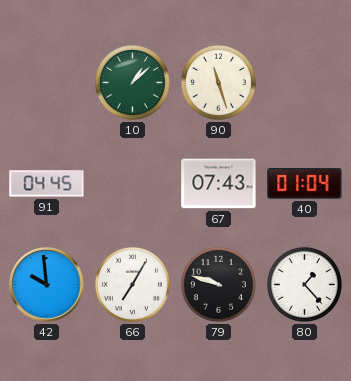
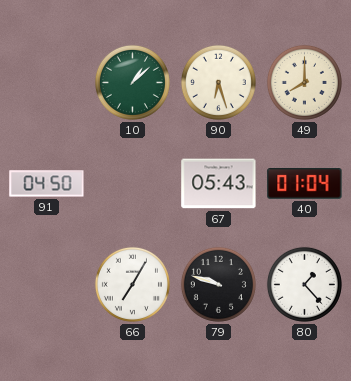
90: 11:27 -> 6:27 (218, 82)
49: none -> 8:00 (304, 82)
91: 04:45 -> 04:50 (47, 184)
67: 07:43 -> 05:43 (219, 184)
42: 9:59 -> none (47, 285)
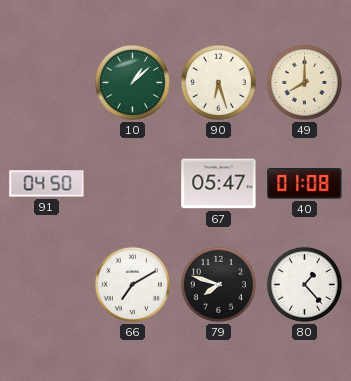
67: 05:43 -> 05:47 (219, 184)
40: 01:04 -> 01:08 (305, 184)
66: 7:05 -> 7:10 (132, 284)
79: 9:48 -> 7:48 (218, 284)
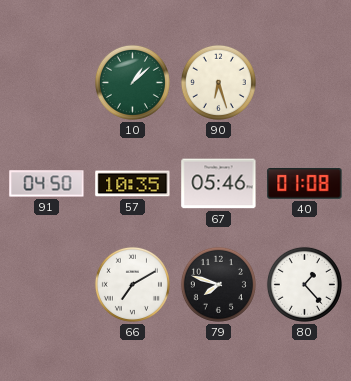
49: 8:00 -> none (304, 82)
57: none -> 10:35 (133, 184)
67: 05:47 -> 05:46 (219, 184)
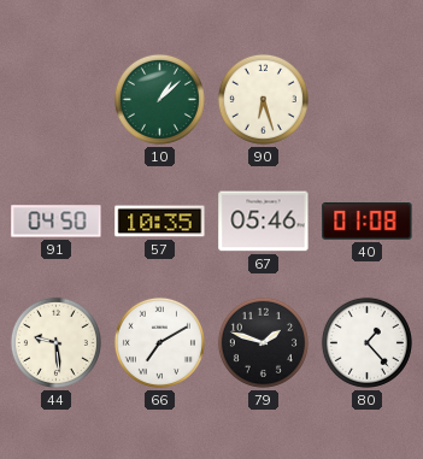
44: none -> 9:29 (55, 342)
79: 7:48 -> 1:48 (263, 342)
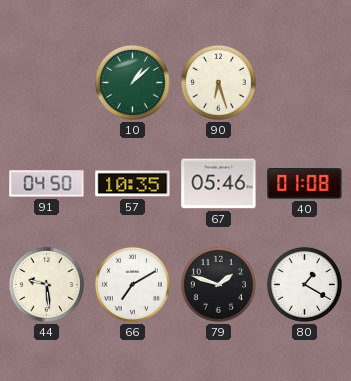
80: 1:23 -> 1:20 (304, 284)
